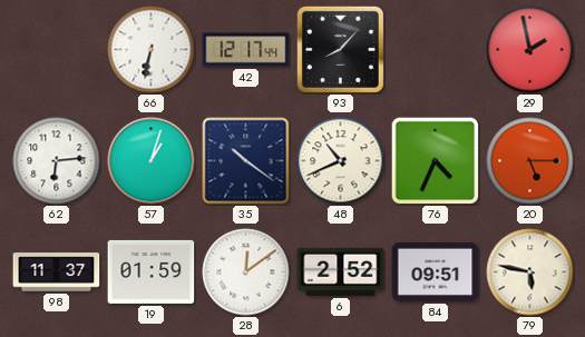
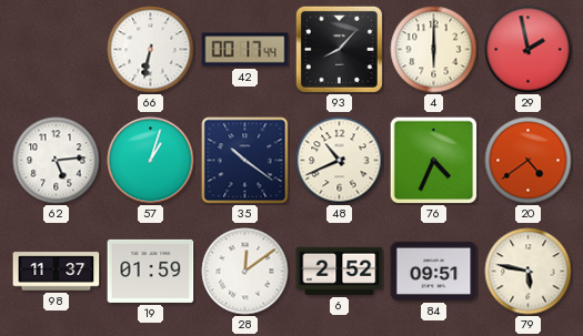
42: 12:17 -> 00:17 (245, 50)
4: none -> 6:00 (434, 50)
62: 6:14 -> 5:14 (57, 161)
20: 5:15 -> 4:39 (529, 161)
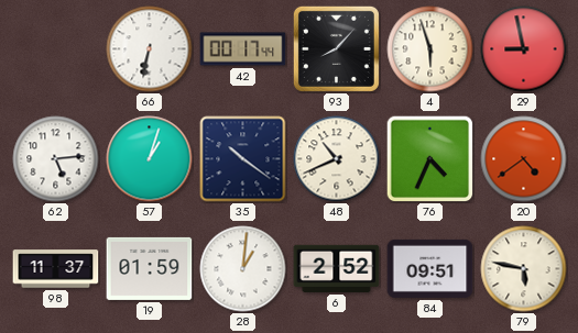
4: 6:00 -> 5:57 (430, 49)
29: 1:58 -> 8:58 (524, 49)
28: 12:09 -> 1:01 (243, 269)
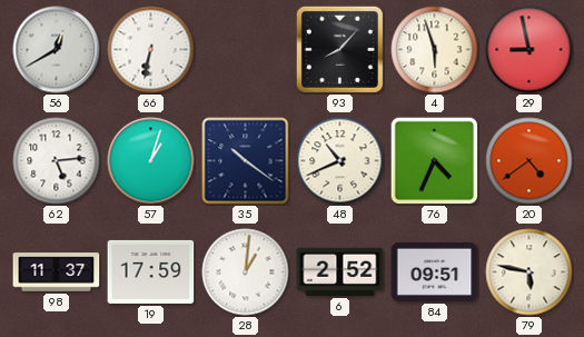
56: none -> 12:40 (57, 50)
42: 00:17 -> none (243, 49)
19: 01:59 -> 17:59 (151, 271)
